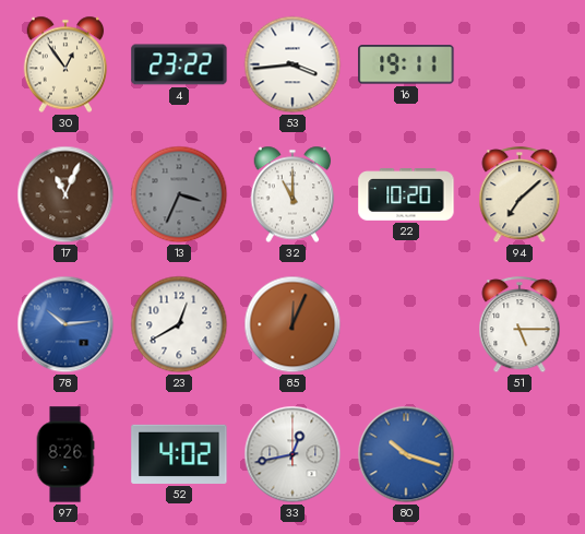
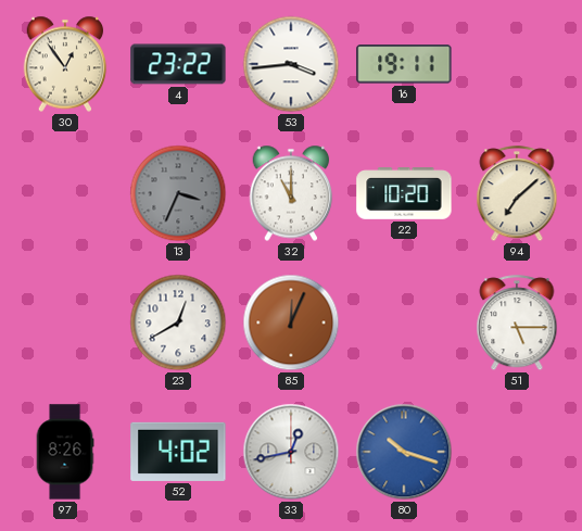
17: 11:04 -> none (65, 194)
78: 10:14 -> none (65, 324)
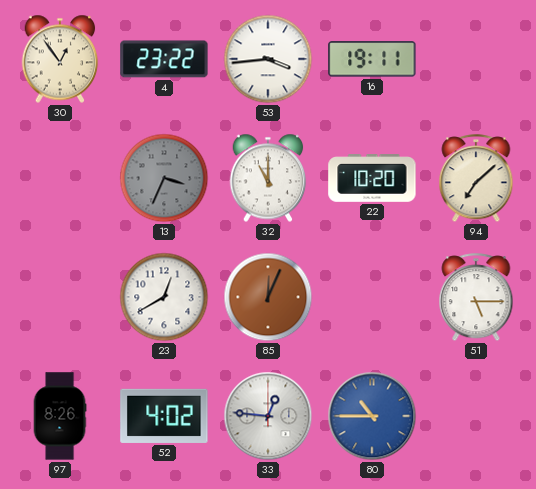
33: 12:43 -> 12:46 (268, 416)
80: 10:18 -> 10:45 (372, 416)
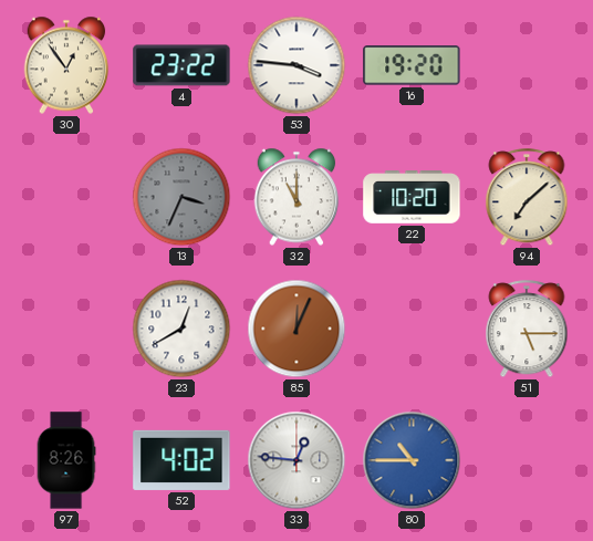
53: 3:44 -> 3:46 (296, 65)
16: 19:11 -> 19:20 (412, 65)
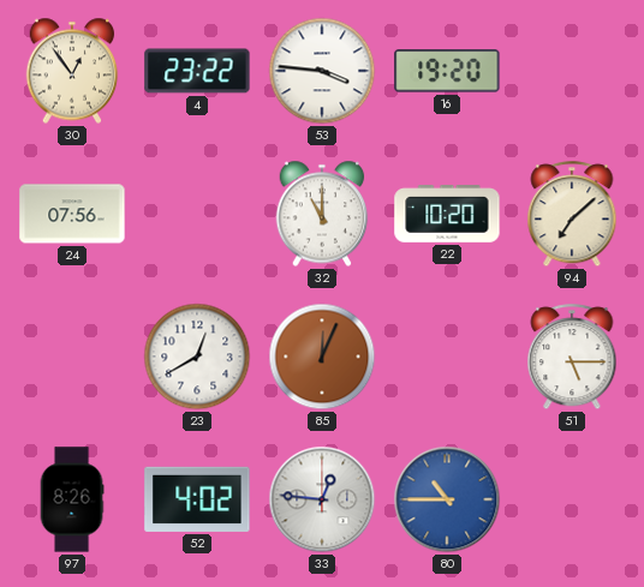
24: none -> 07:56 (72, 214)
13: 3:34 -> none (181, 197)
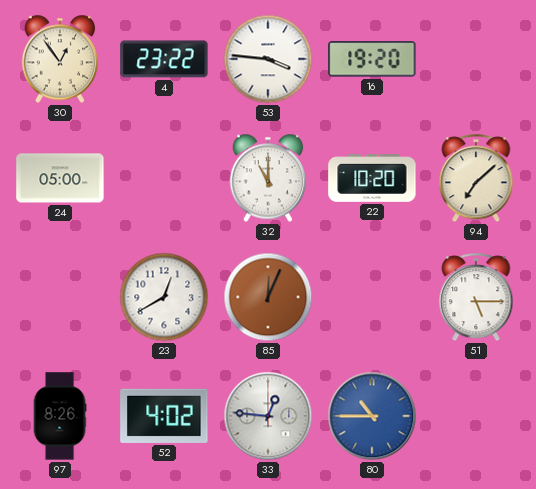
24: 07:56 -> 05:00 (60, 178)
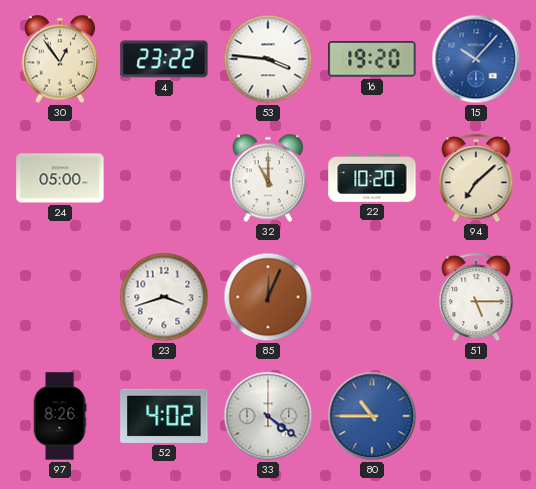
15: none -> 10:07 (476, 59)
23: 12:40 -> 3:42 (164, 297)
33: 12:46 -> 4:21 (268, 416)
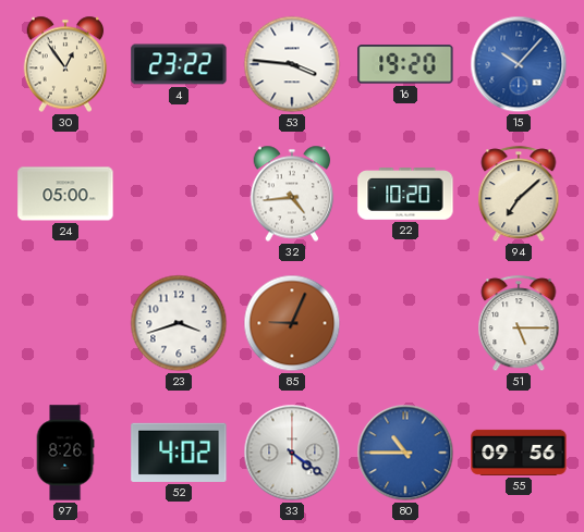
32: 11:00 -> 4:44 (292, 194)
85: 12:04 -> 9:04 (292, 323)
55: none -> 09:56 (519, 453)
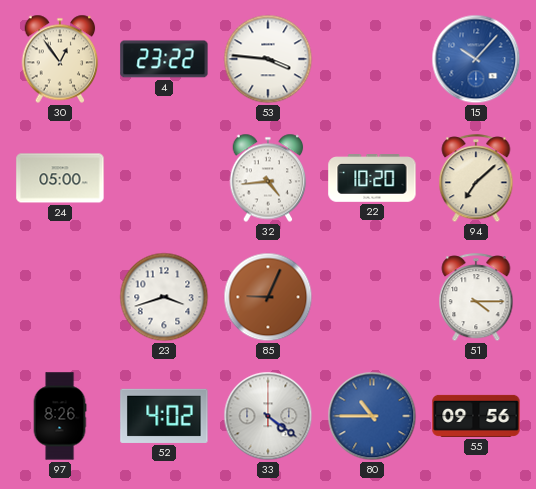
16: 19:20 -> none (405, 64)
51: 5:15 -> 4:15 (476, 298)
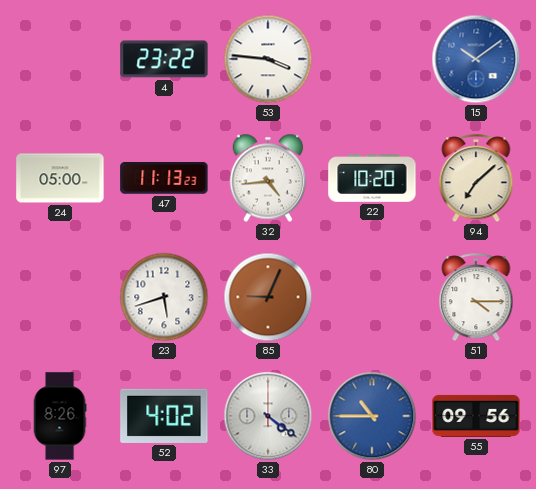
30: 12:54 -> none (60, 59)
15: 10:07 -> 10:09 (476, 59)
47: none -> 11:13 (164, 179)
23: 3:42 -> 5:42 (164, 297)
